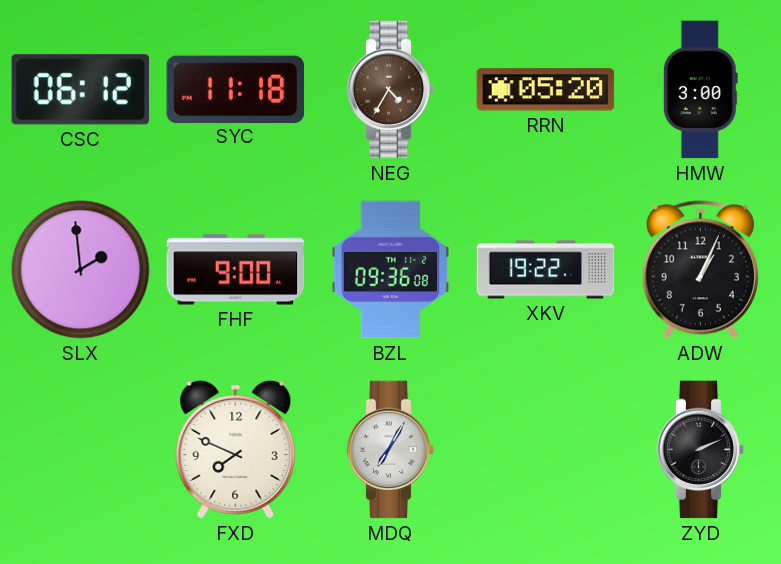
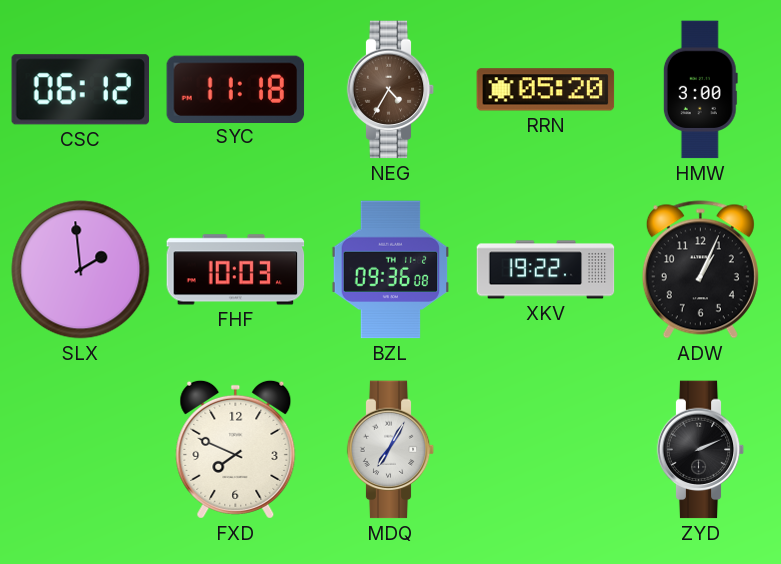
FHF: 9:00 -> 10:03 (236, 270)
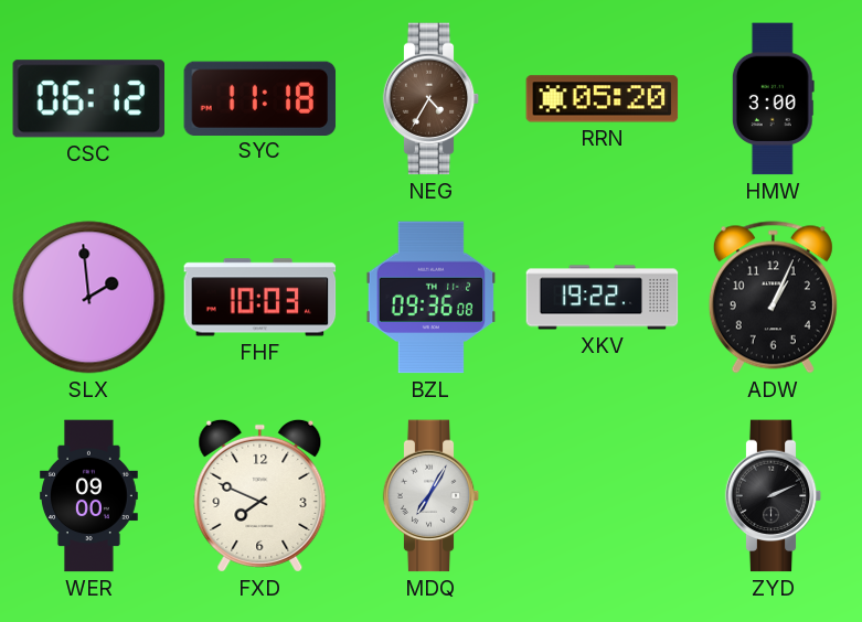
WER: none -> 09:00 (89, 496)
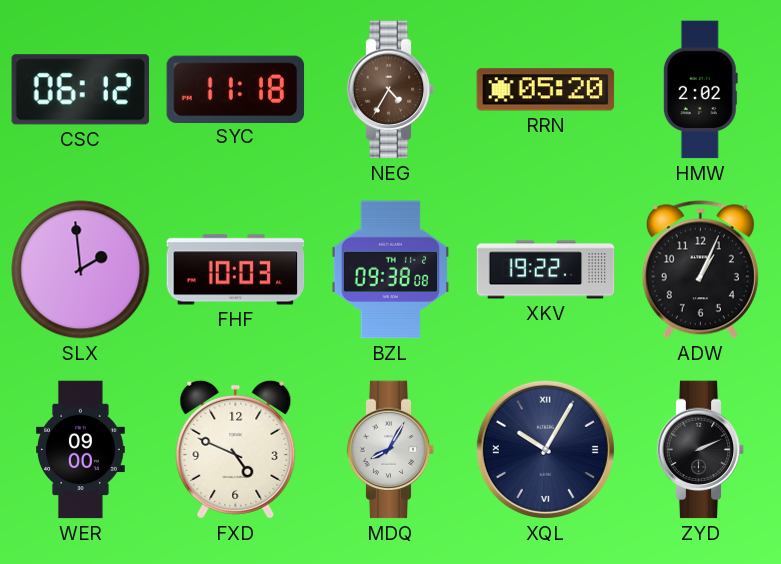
HMW: 3:00 -> 2:02 (700, 90)
BZL: 09:36 -> 09:38 (391, 270)
FXD: 7:49 -> 4:49 (236, 449)
MDQ: 7:05 -> 8:05 (391, 450)
XQL: none -> 10:05 (545, 449)
